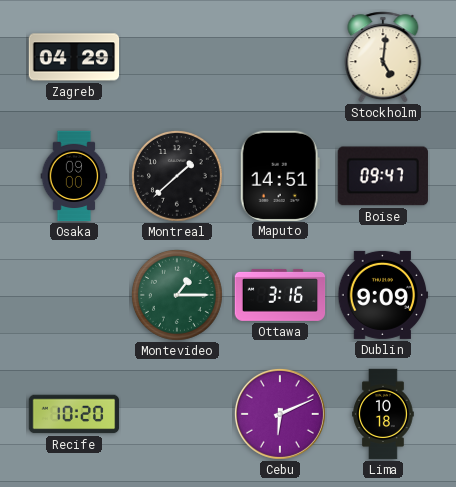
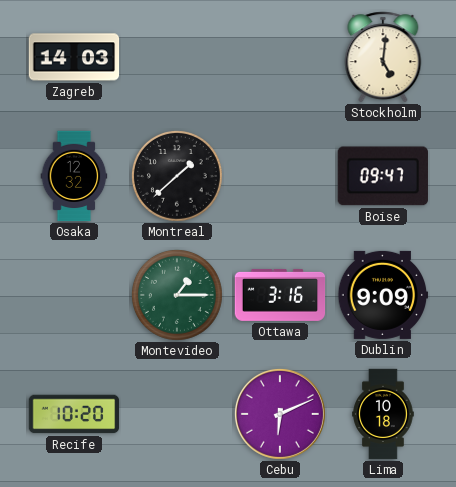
Zagreb: 04:29 -> 14:03 (74, 57)
Osaka: 09:00 -> 12:32 (74, 176)
Maputo: 14:51 -> none (280, 175)
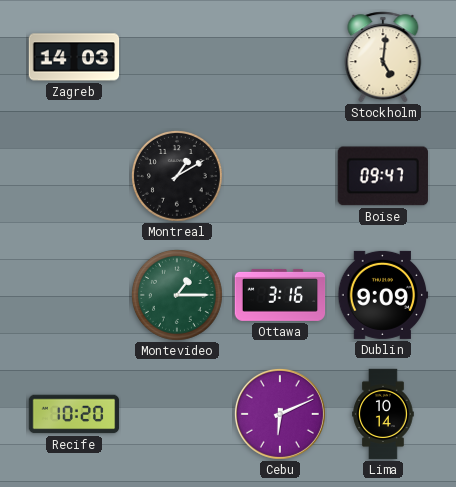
Osaka: 12:32 -> none (74, 176)
Montreal: 1:38 -> 1:10 (177, 176)
Lima: 10:18 -> 10:14 (383, 414)
